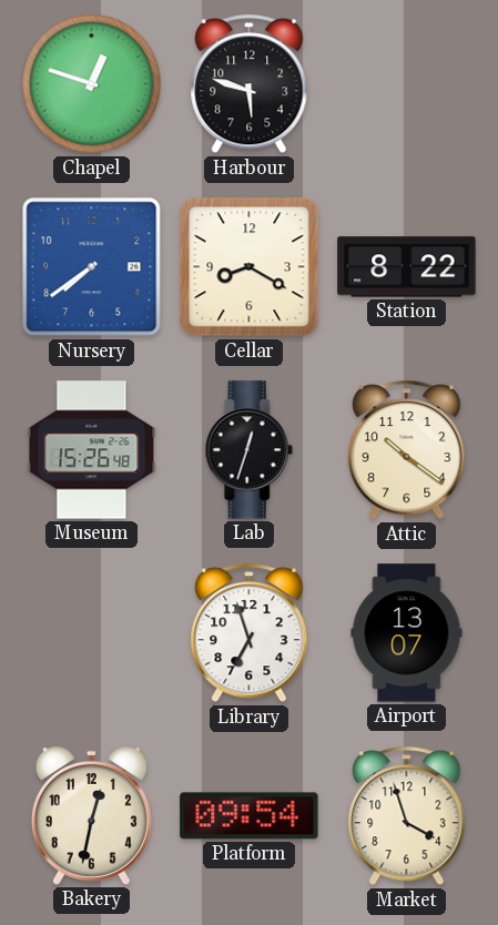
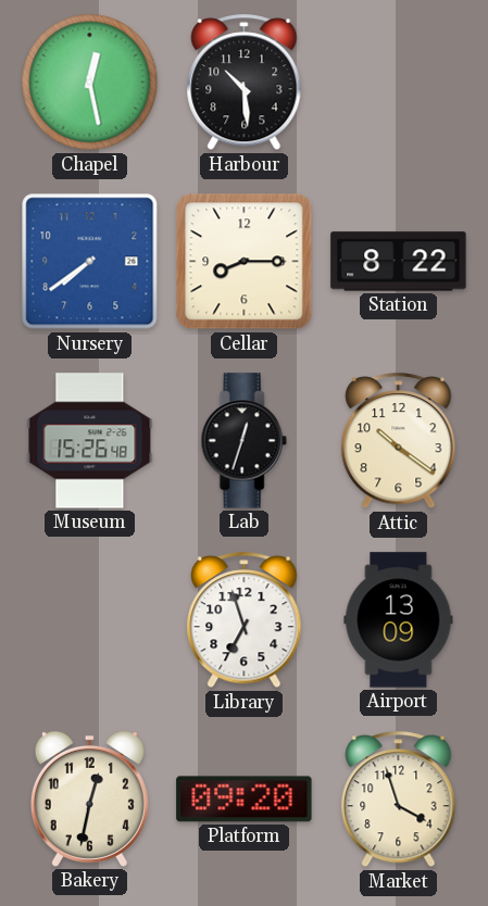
Chapel: 12:48 -> 12:28 (90, 83)
Harbour: 5:48 -> 10:29 (245, 83)
Cellar: 8:20 -> 8:15 (245, 262)
Airport: 13:07 -> 13:09 (399, 620)
Platform: 09:54 -> 09:20 (245, 800)
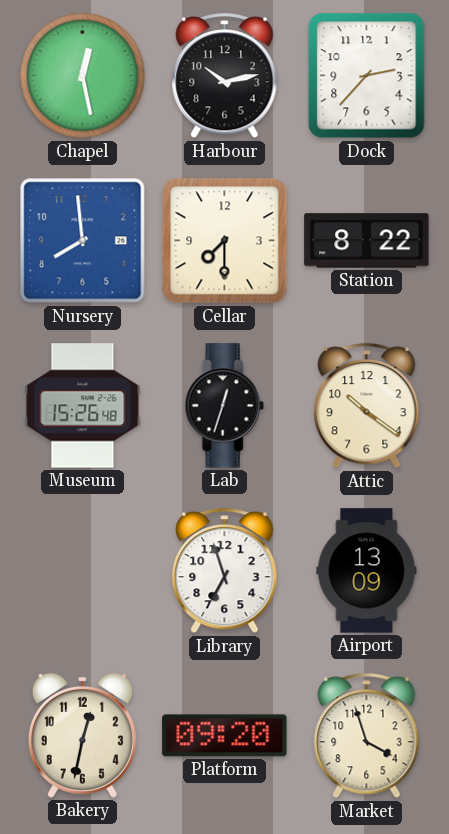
Harbour: 10:29 -> 10:13 (225, 76)
Dock: none -> 2:37 (367, 76)
Nursery: 7:39 -> 7:59 (83, 241)
Cellar: 8:15 -> 7:30 (225, 241)
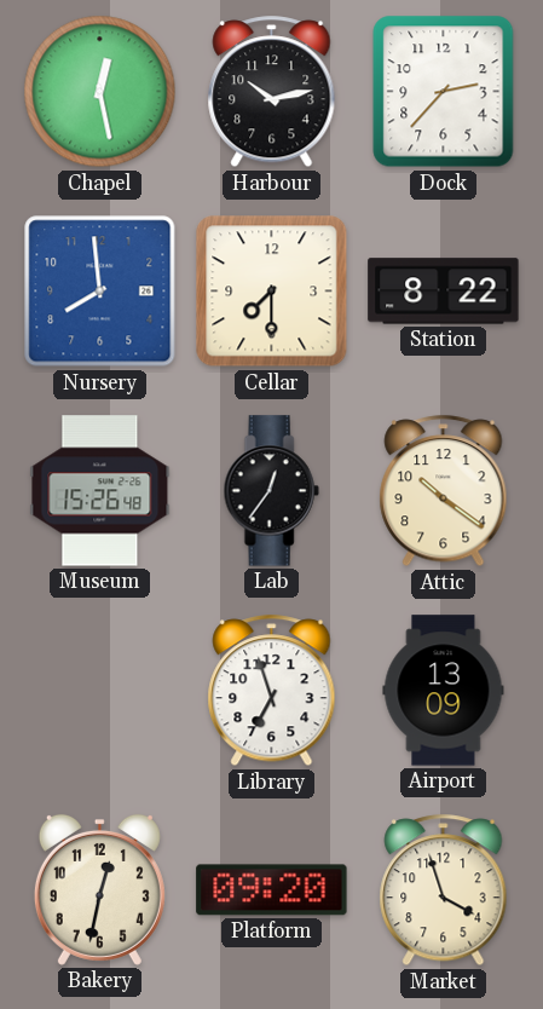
Lab: 12:33 -> 12:36 (271, 491)
